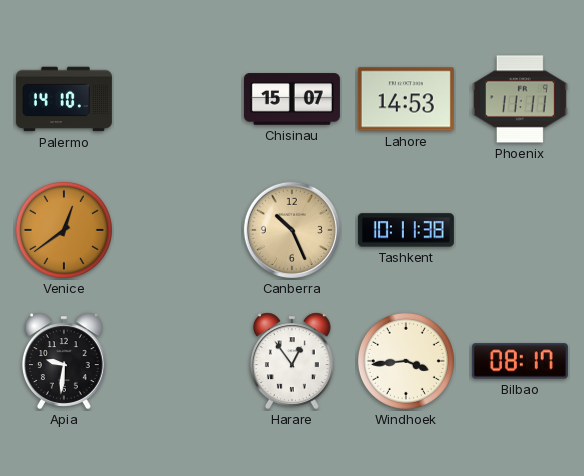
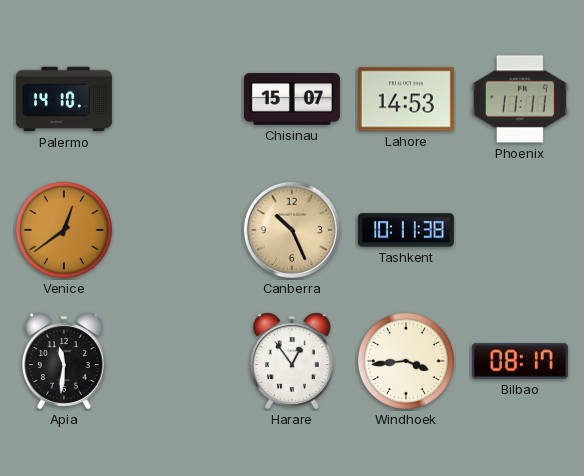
Apia: 9:31 -> 11:31 (65, 361)
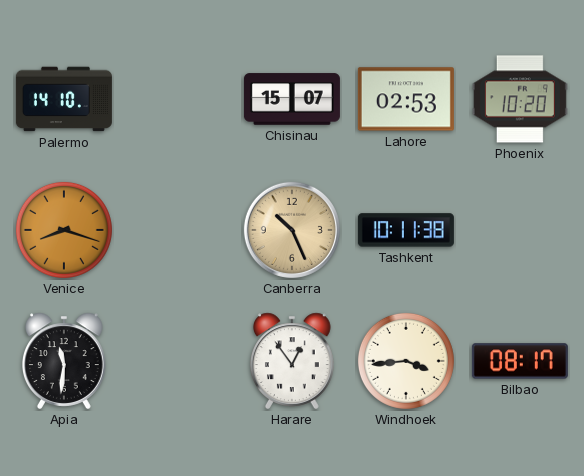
Lahore: 14:53 -> 02:53 (406, 99)
Phoenix: 11:11 -> 10:20 (520, 99)
Venice: 12:39 -> 8:18 (64, 230)
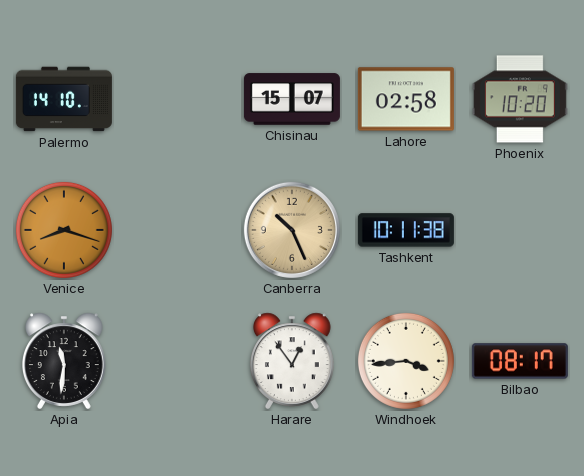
Lahore: 02:53 -> 02:58 (406, 99)
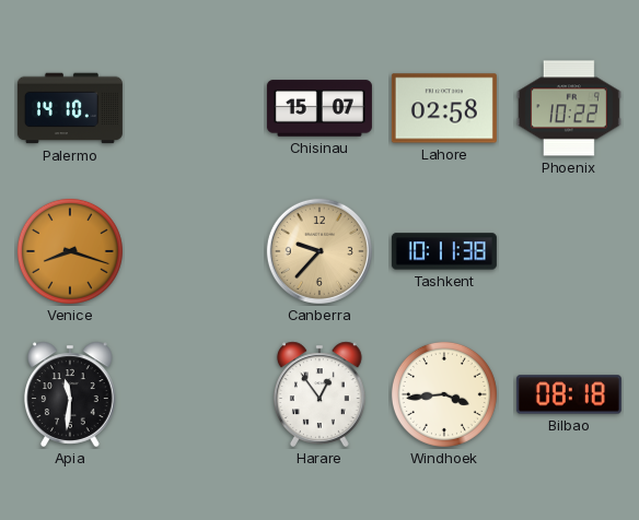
Phoenix: 10:20 -> 10:22 (569, 108)
Canberra: 10:26 -> 9:37 (319, 251)
Bilbao: 08:17 -> 08:18 (569, 394)
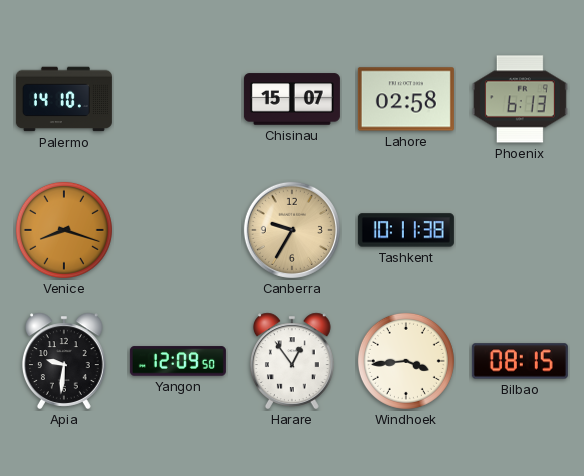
Phoenix: 10:22 -> 6:13 (520, 99)
Canberra: 9:37 -> 9:35 (292, 230)
Apia: 11:31 -> 9:31 (65, 361)
Yangon: none -> 12:09 (178, 361)
Bilbao: 08:18 -> 08:15 (520, 361)
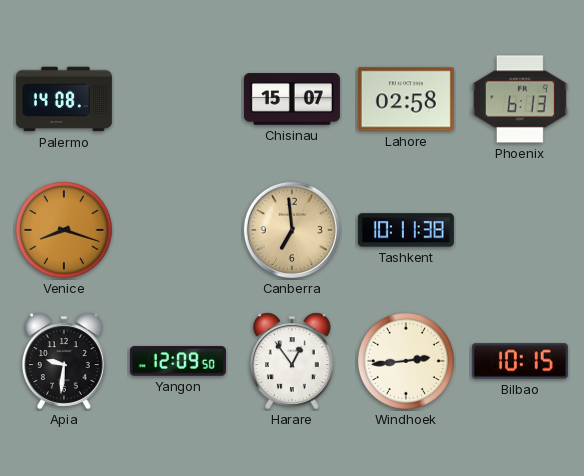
Palermo: 14:10 -> 14:08 (64, 99)
Canberra: 9:35 -> 6:59 (292, 230)
Windhoek: 3:44 -> 2:44 (406, 361)
Bilbao: 08:15 -> 10:15 (520, 361)
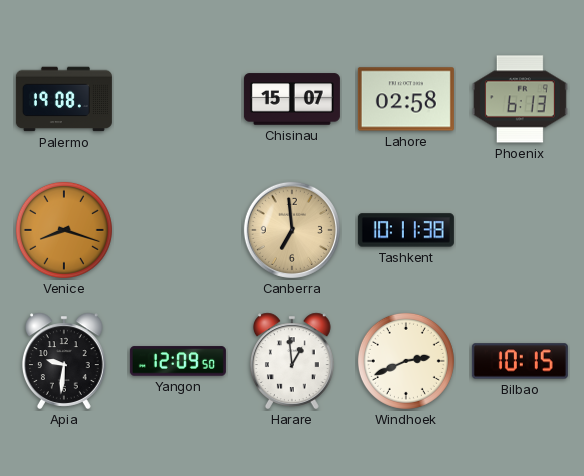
Palermo: 14:08 -> 19:08 (64, 99)
Harare: 12:54 -> 12:59 (293, 361)
Windhoek: 2:44 -> 2:41 (406, 361)
